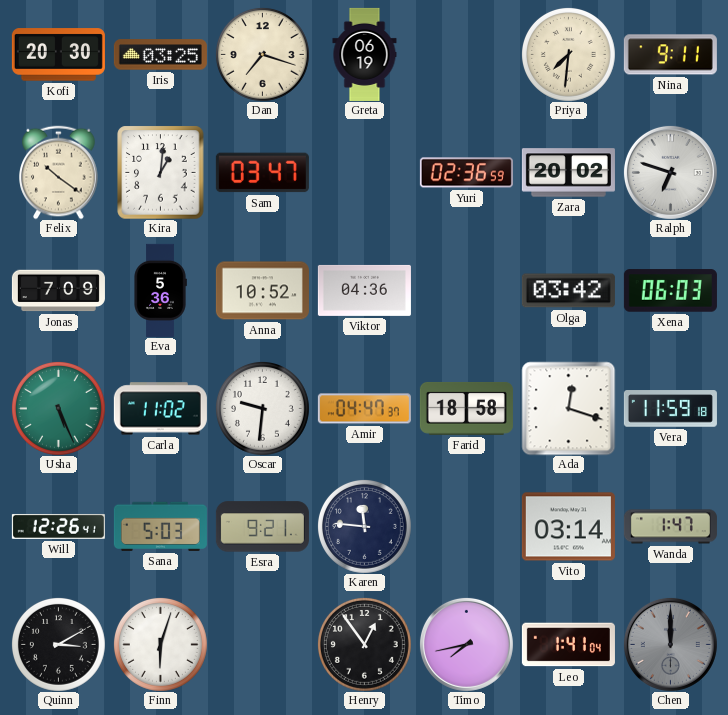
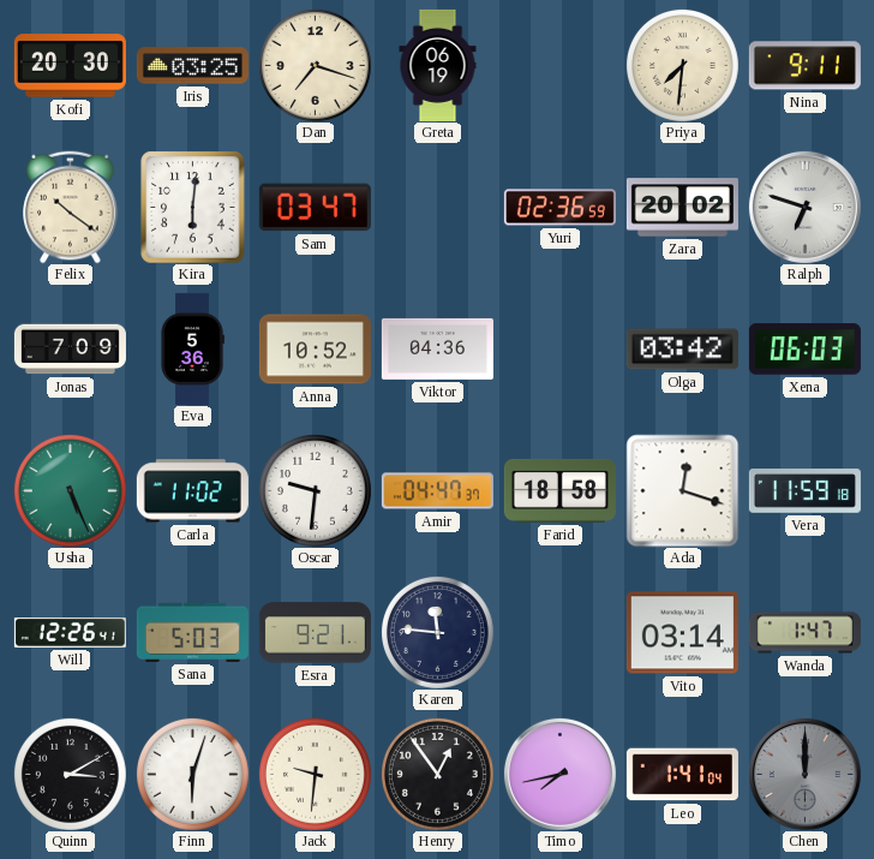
Kira: 1:01 -> 6:01 (193, 207)
Jack: none -> 9:31 (315, 774)
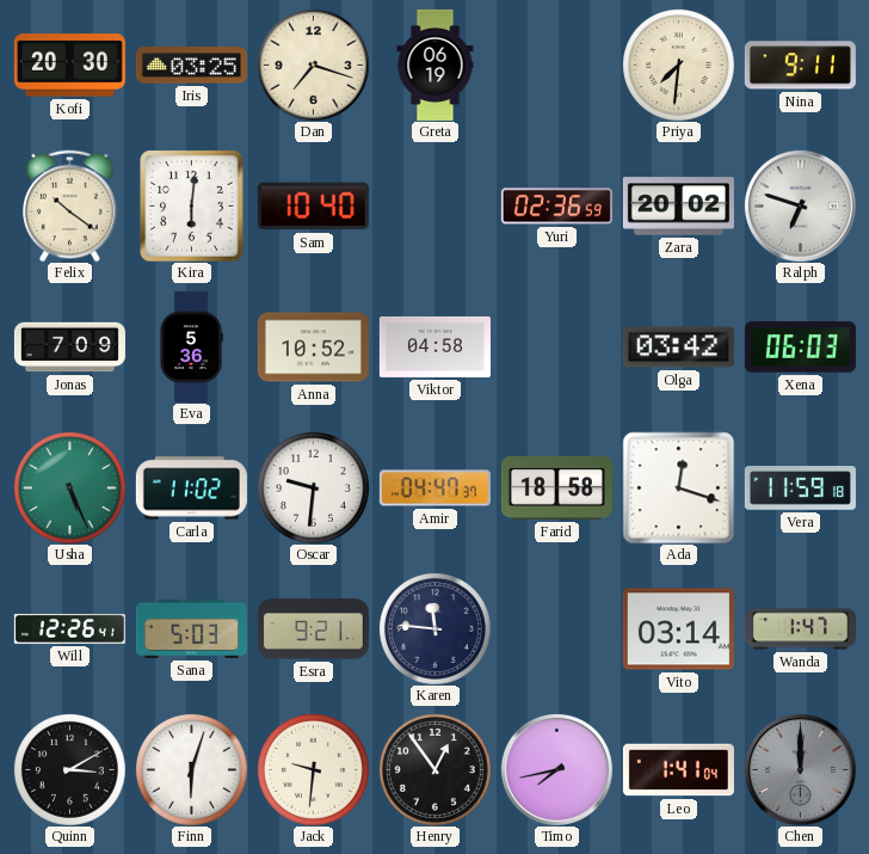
Sam: 03:47 -> 10:40 (313, 207)
Viktor: 04:36 -> 04:58 (434, 346)
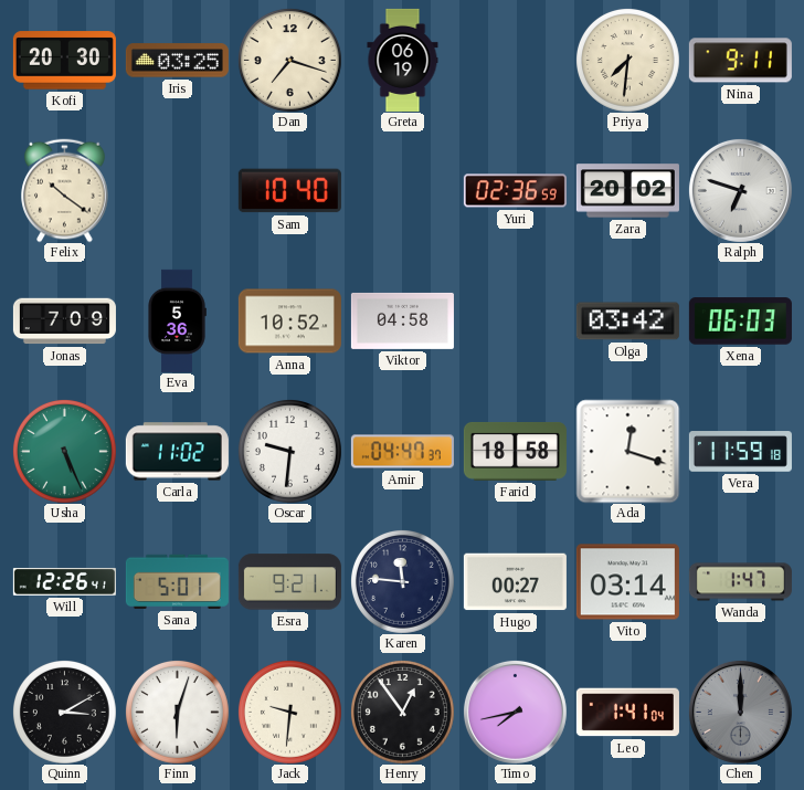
Kira: 6:01 -> none (192, 205)
Sana: 5:03 -> 5:01 (177, 581)
Hugo: none -> 00:27 (515, 582)
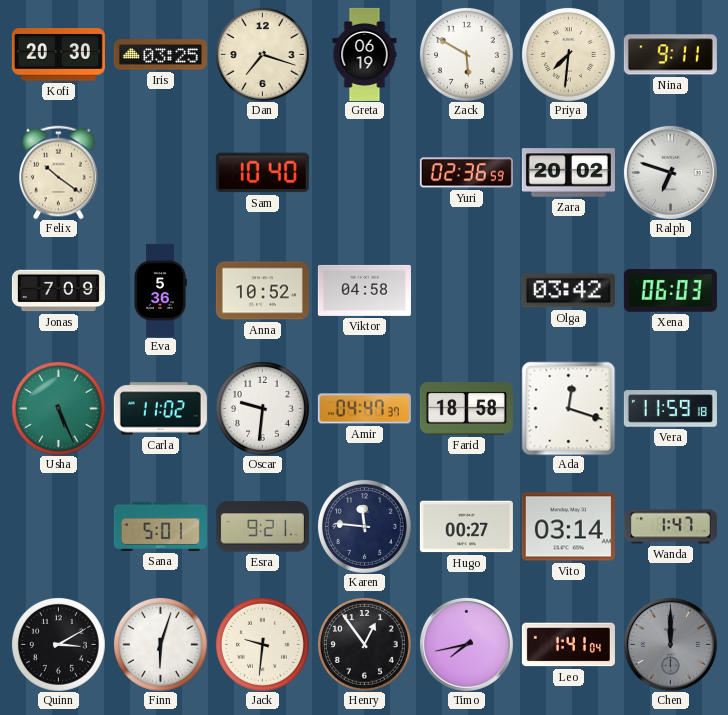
Zack: none -> 5:50 (466, 54)
Will: 12:26 -> none (64, 581)
